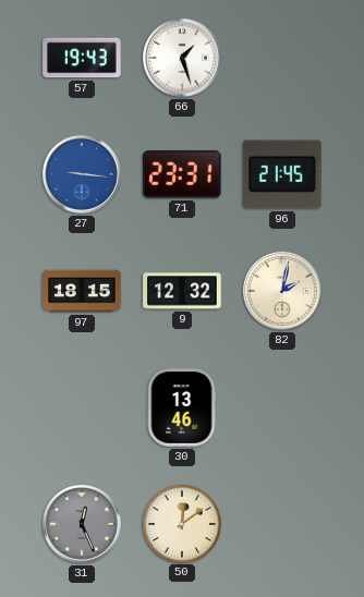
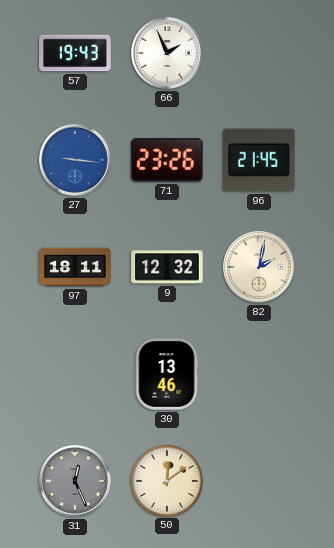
66: 1:27 -> 1:56 (167, 53)
71: 23:31 -> 23:26 (168, 160)
97: 18:15 -> 18:11 (75, 267)
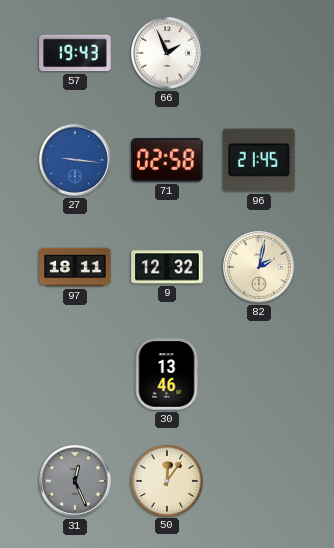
71: 23:26 -> 02:58 (168, 160)
50: 12:09 -> 12:06 (166, 480)
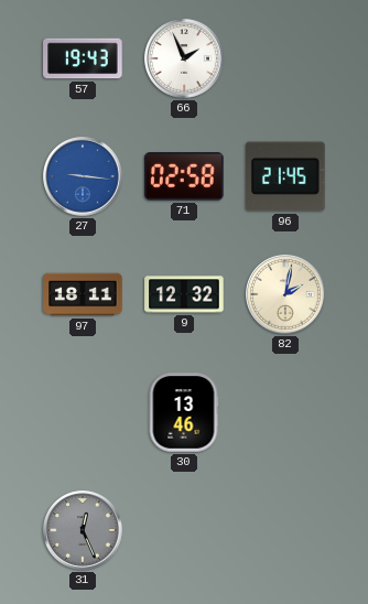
50: 12:06 -> none (166, 480)
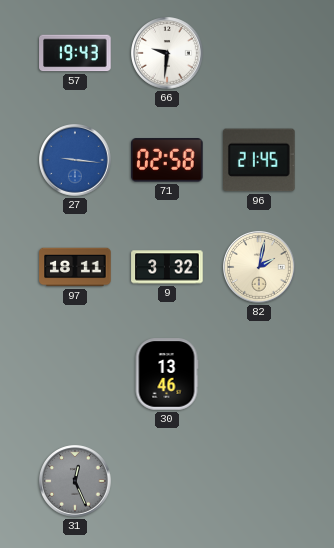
66: 1:56 -> 9:31 (167, 53)
9: 12:32 -> 3:32 (167, 267)
